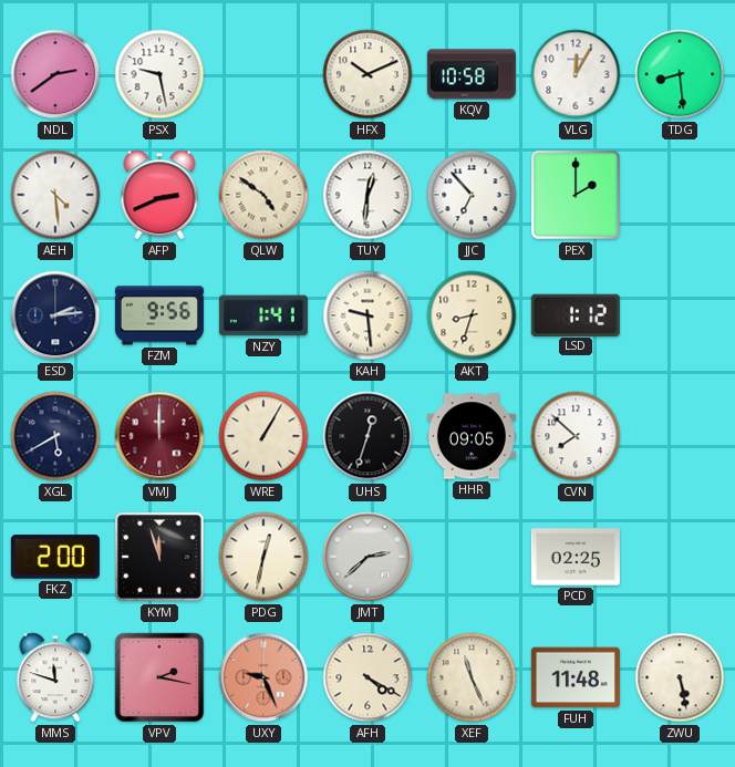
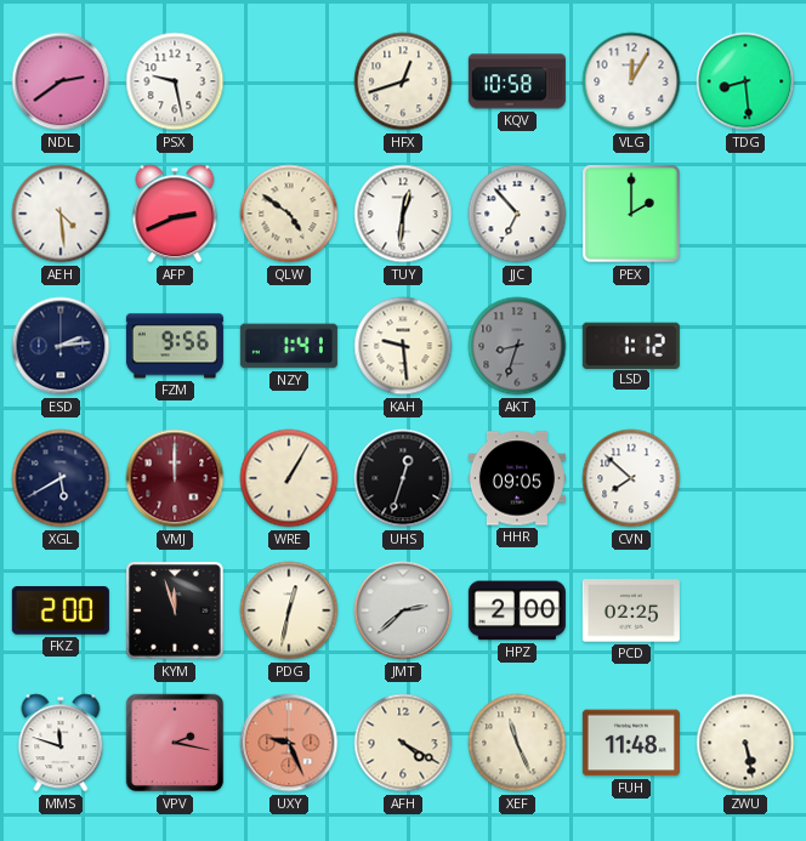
HFX: 10:11 -> 12:42 (403, 81)
AKT dial: cream -> grey (517, 346)
HPZ: none -> 2:00 (517, 610)
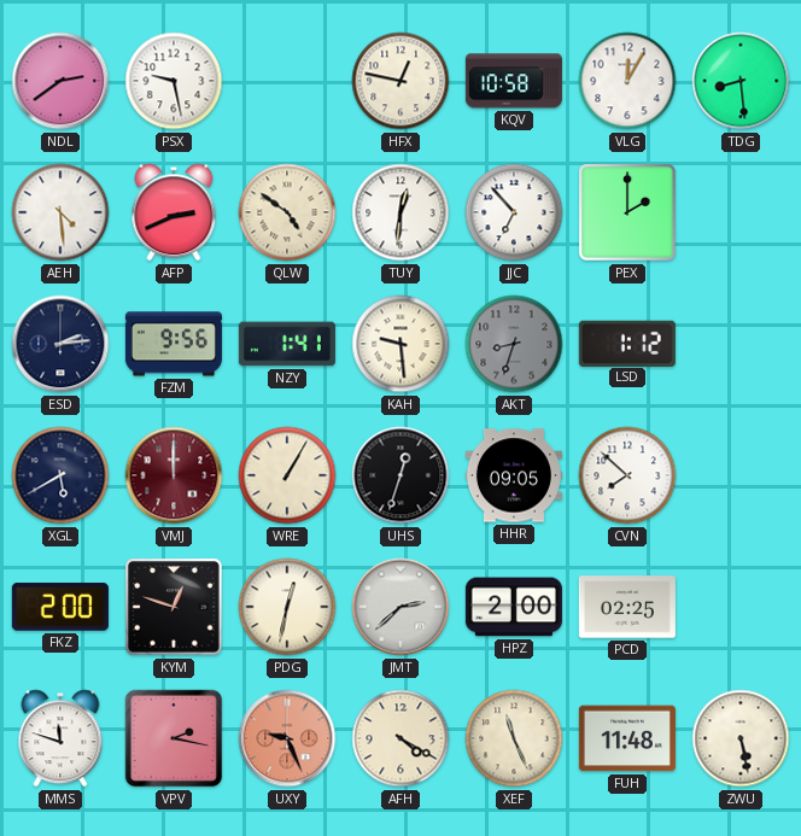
HFX: 12:42 -> 12:47 (400, 81)
KYM: 11:57 -> 12:48 (174, 607)
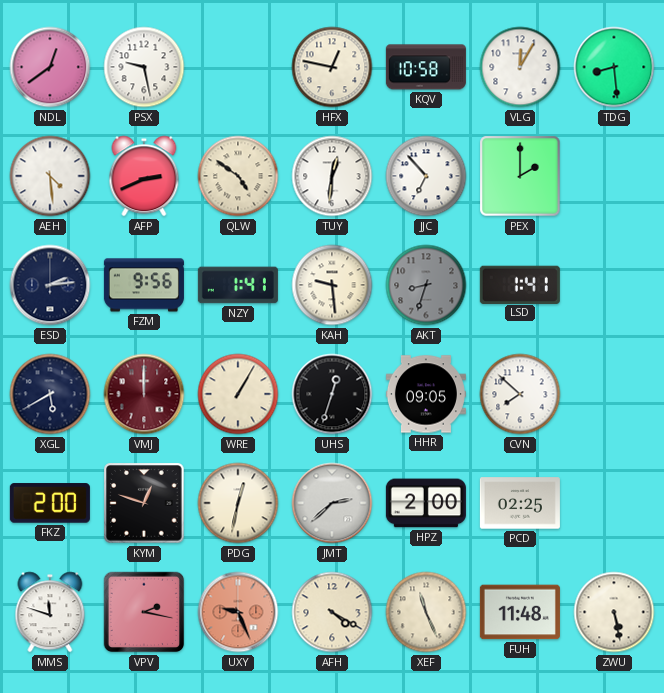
NDL: 2:39 -> 12:39 (50, 67)
LSD: 1:12 -> 1:41 (520, 284)
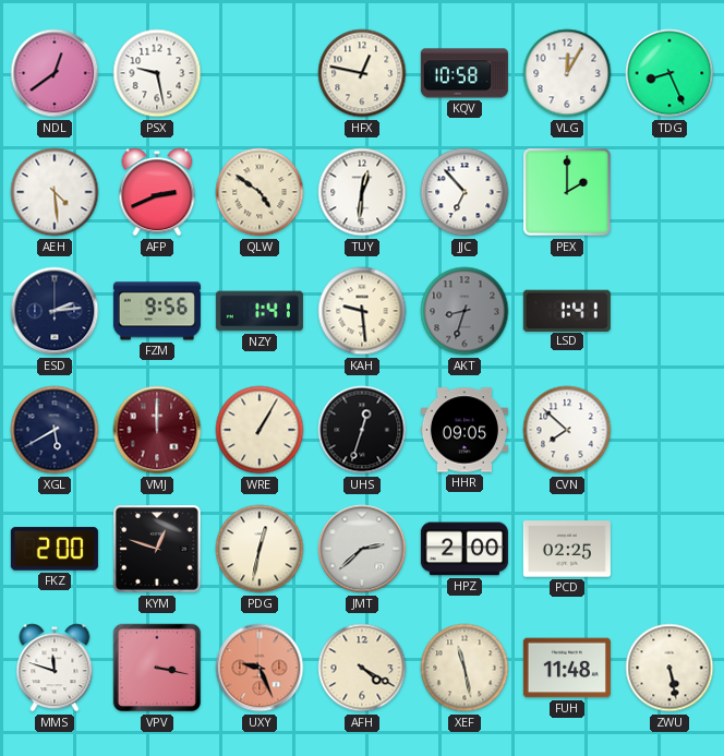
TDG: 8:29 -> 8:26 (669, 73)
VPV: 2:17 -> 3:17 (157, 668)
XEF: 11:26 -> 11:28 (464, 668)
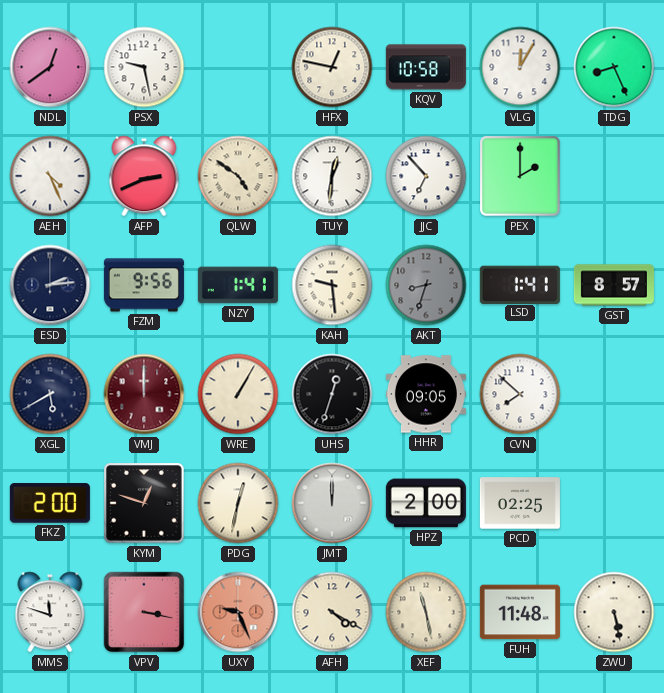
AEH: 4:29 -> 4:26 (50, 176)
GST: none -> 8:57 (614, 285)
JMT: 2:38 -> 12:00 (332, 503)
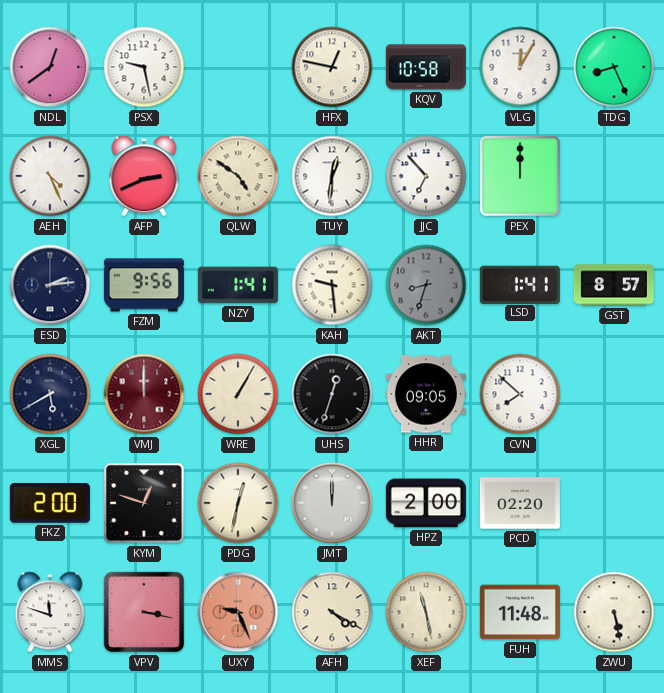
PEX: 2:00 -> 12:00 (520, 176)
PCD: 02:25 -> 02:20 (520, 503)
